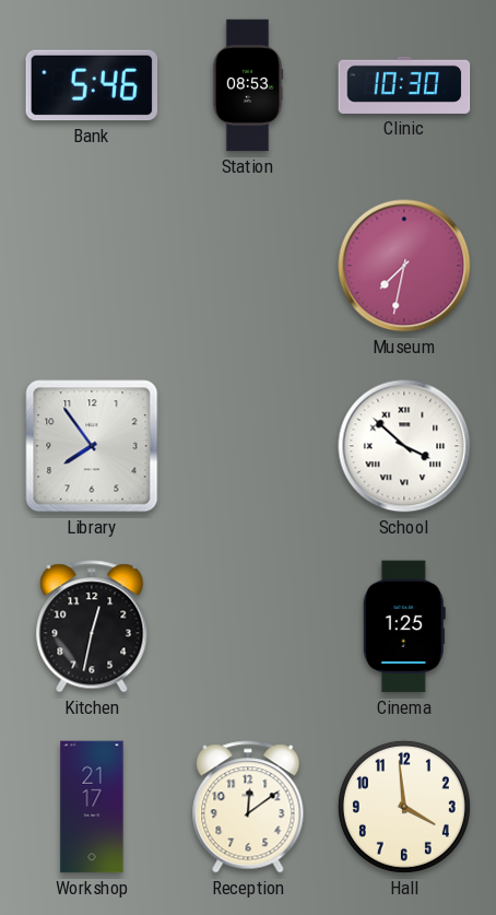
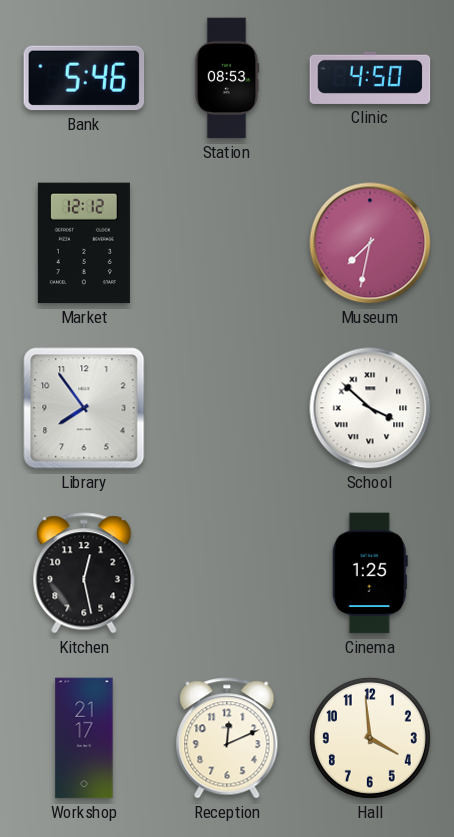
Clinic: 10:30 -> 4:50 (370, 78)
Market: none -> 12:12 (84, 243)
Kitchen: 12:32 -> 12:28 (84, 573)
Reception: 12:09 -> 12:11 (227, 738)
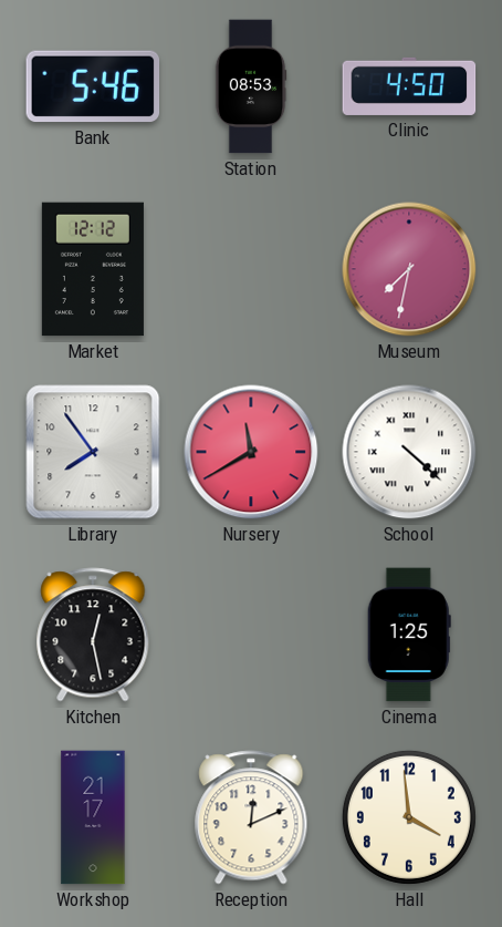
Nursery: none -> 11:40 (251, 452)
School: 3:52 -> 4:22 (409, 452)
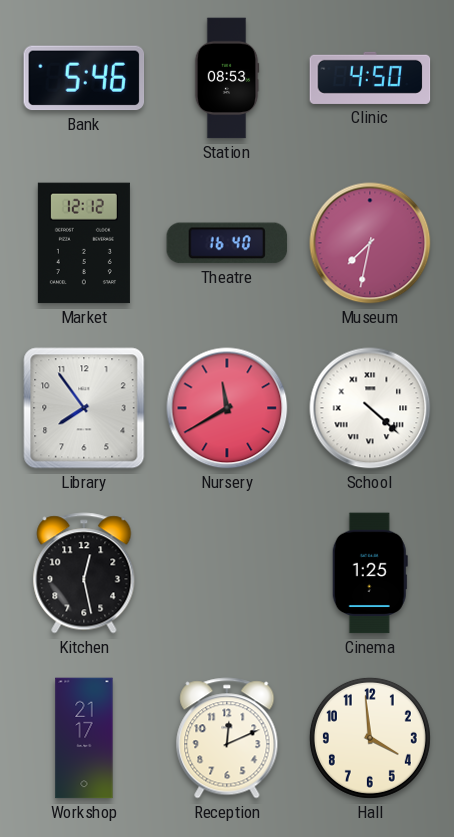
Theatre: none -> 16:40 (227, 243)
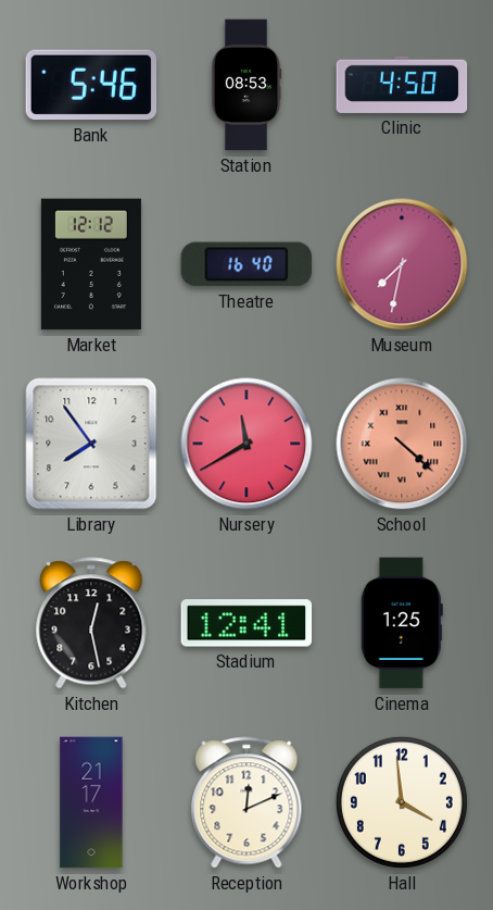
School dial: white -> salmon (402, 444)
Stadium: none -> 12:41 (246, 623)
